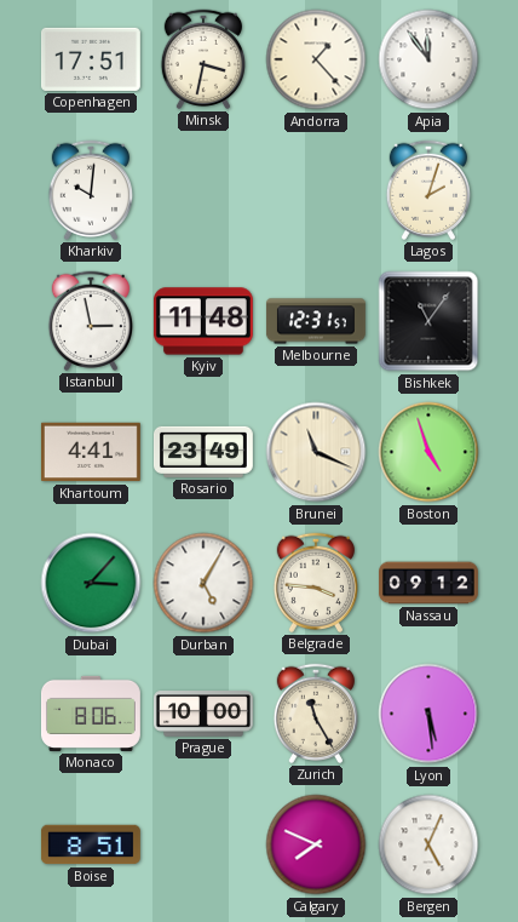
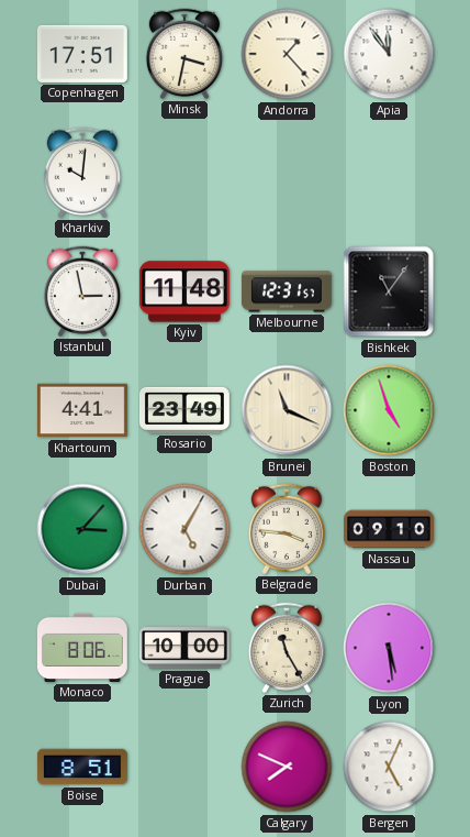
Lagos: 2:03 -> none (427, 190)
Nassau: 09:12 -> 09:10 (390, 529)
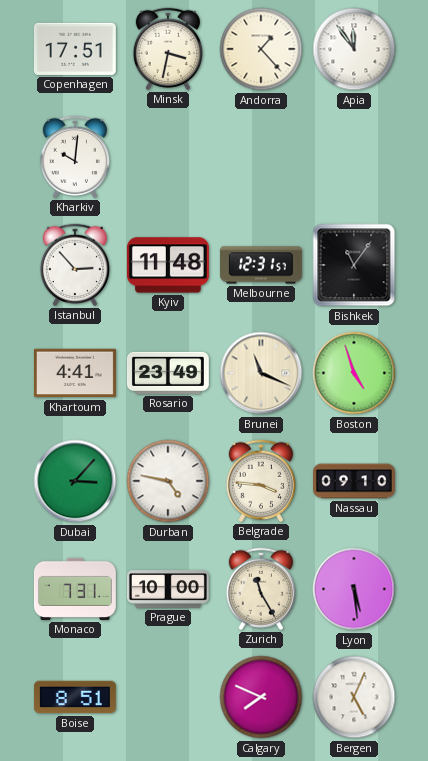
Istanbul: 2:58 -> 2:53 (74, 265)
Durban: 5:05 -> 4:47 (168, 481)
Monaco: 8:06 -> 7:31 (75, 589)
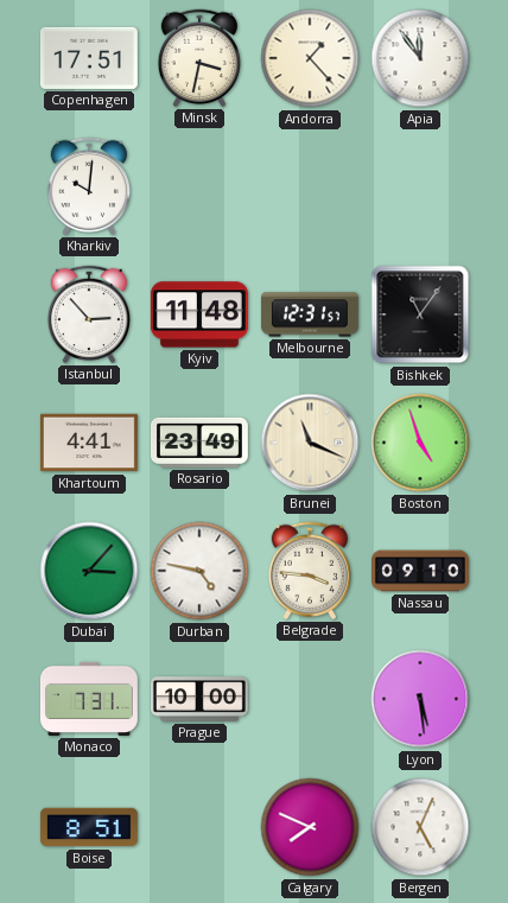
Zurich: 11:25 -> none (260, 589)
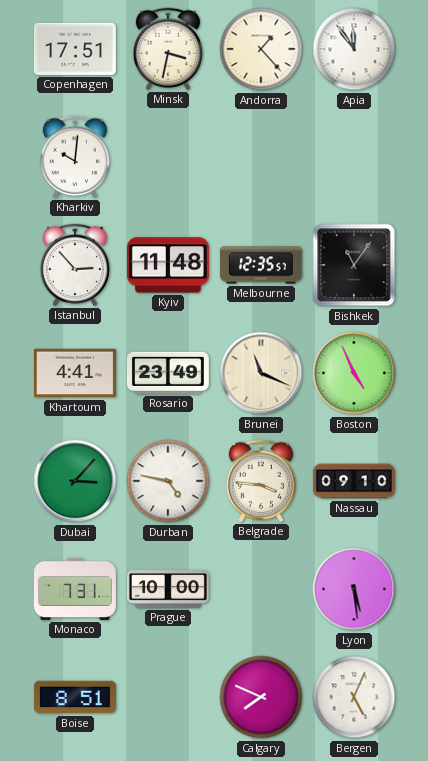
Melbourne: 12:31 -> 12:35 (261, 265)
Boston: 4:57 -> 4:56 (354, 373)
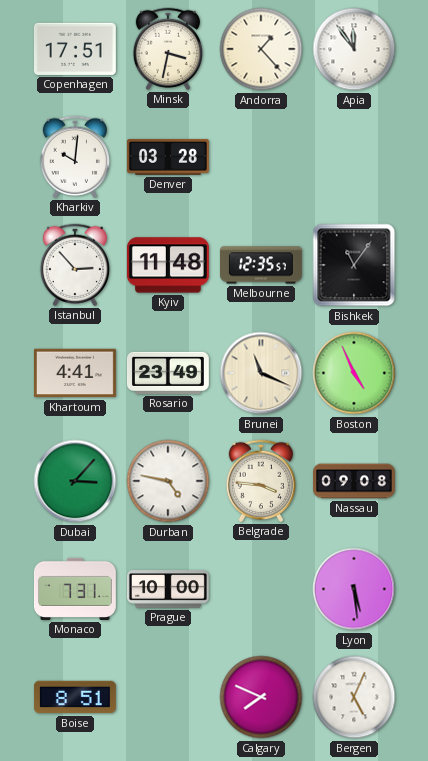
Denver: none -> 03:28 (168, 157)
Nassau: 09:10 -> 09:08 (355, 481)
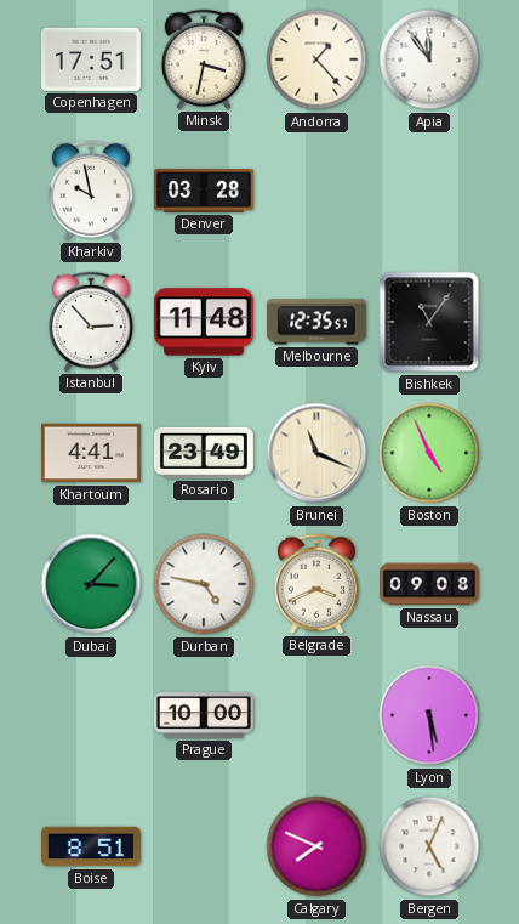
Kharkiv: 10:01 -> 9:58 (90, 191)
Belgrade: 3:46 -> 3:41 (315, 584)
Monaco: 7:31 -> none (75, 589)
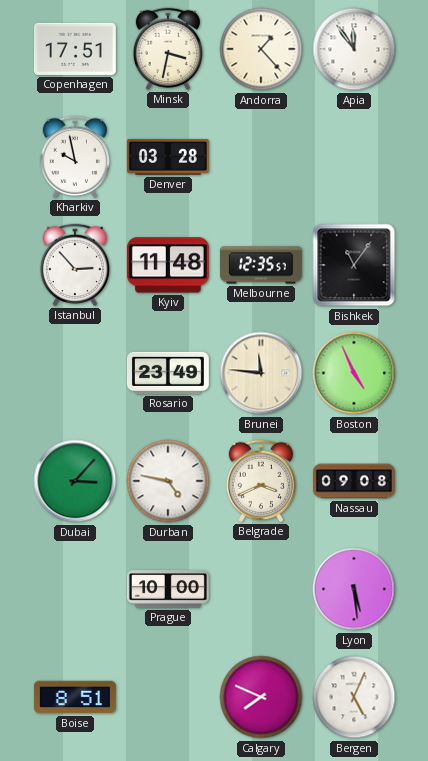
Khartoum: 4:41 -> none (91, 453)
Brunei: 11:19 -> 11:46 (261, 373)
